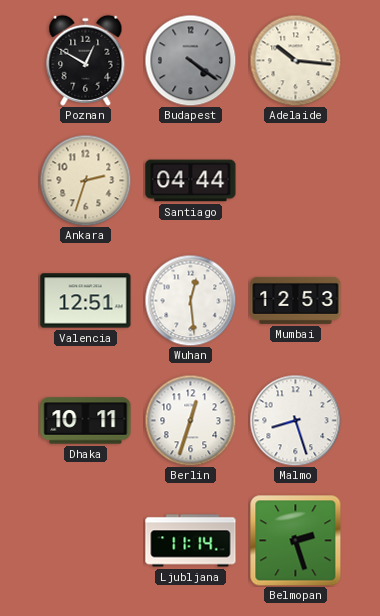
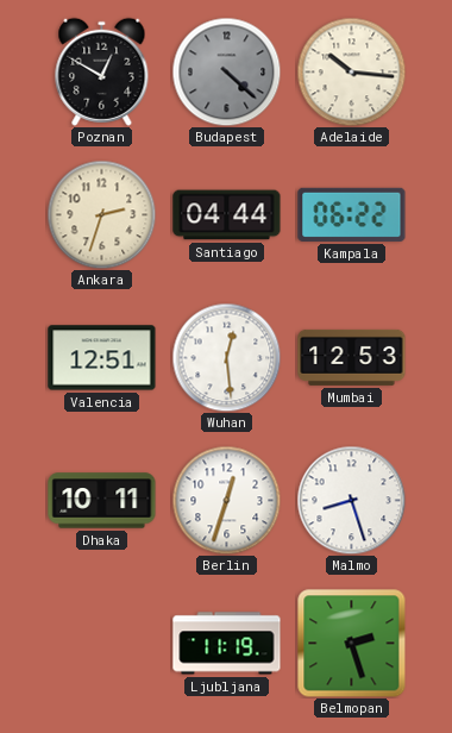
Budapest: 4:21 -> 4:22 (226, 71)
Kampala: none -> 06:22 (352, 214)
Ljubljana: 11:14 -> 11:19 (227, 644)
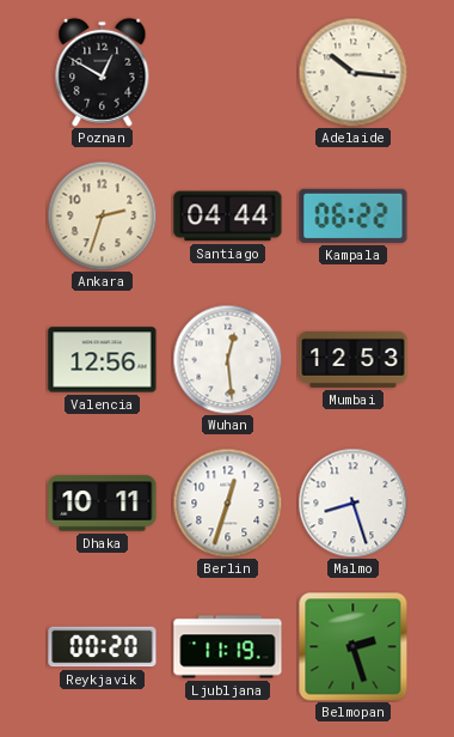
Budapest: 4:22 -> none (226, 71)
Valencia: 12:51 -> 12:56 (103, 360)
Reykjavik: none -> 00:20 (103, 647)
